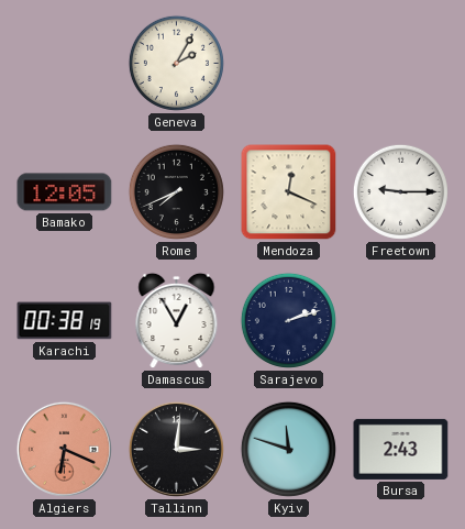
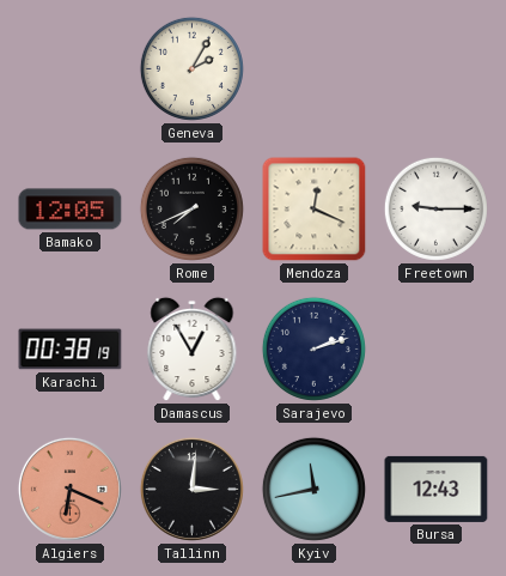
Kyiv: 11:48 -> 11:43 (313, 489)
Bursa: 2:43 -> 12:43 (437, 489)
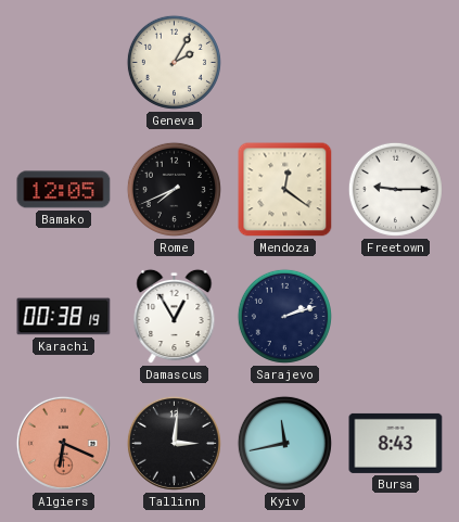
Mendoza: 12:19 -> 12:21 (285, 190)
Bursa: 12:43 -> 8:43 (396, 443)
